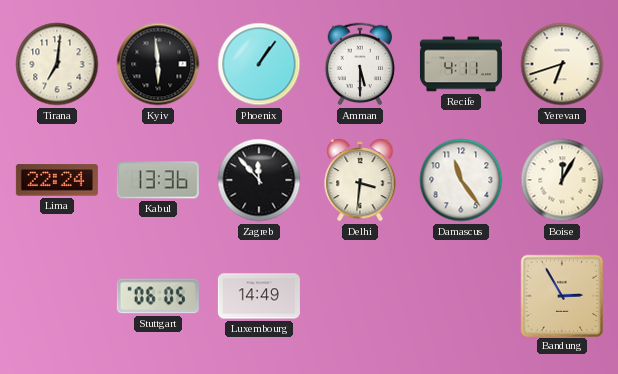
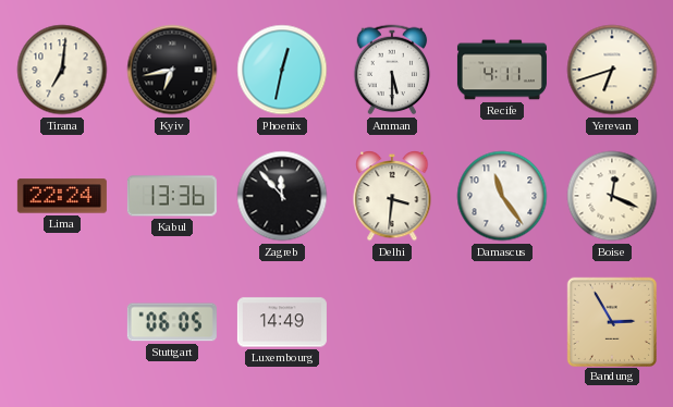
Kyiv: 5:59 -> 6:43 (172, 70)
Phoenix: 1:06 -> 12:32 (282, 70)
Boise: 12:05 -> 12:19 (612, 196)
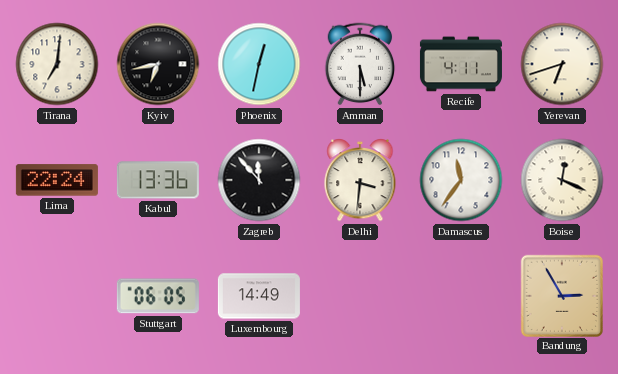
Damascus: 11:24 -> 11:36 (461, 180)
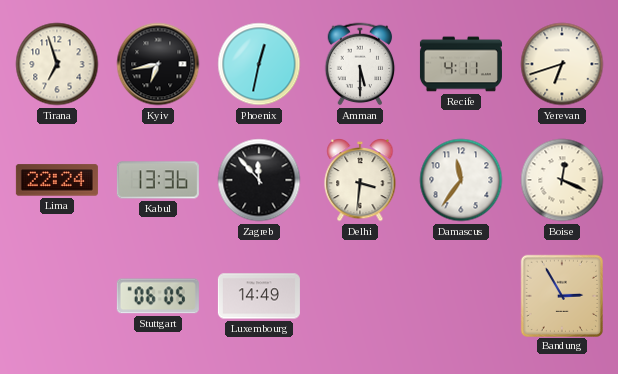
Tirana: 7:01 -> 6:57 (57, 64)
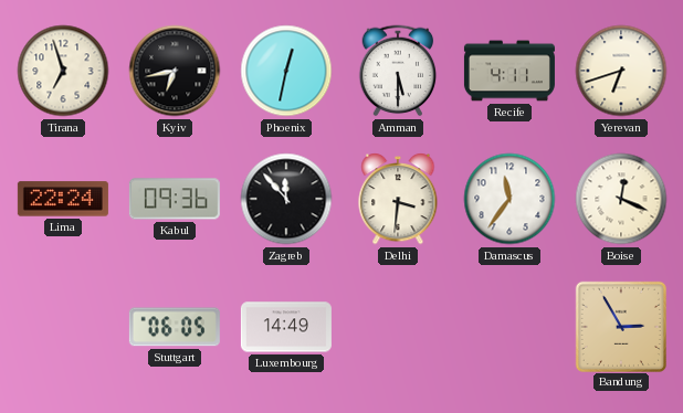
Kabul: 13:36 -> 09:36 (175, 199)
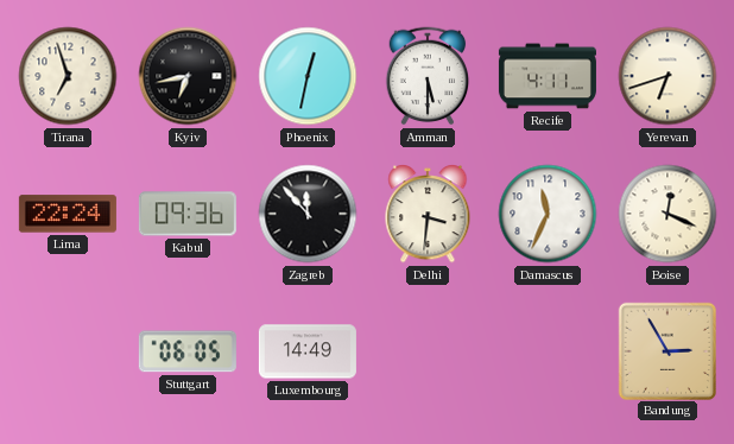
Damascus: 11:36 -> 11:34 (548, 214)
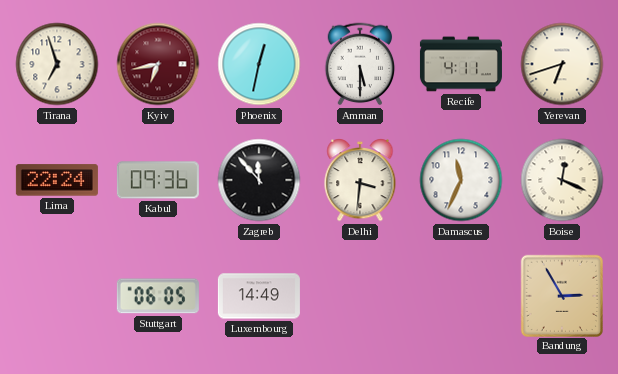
Kyiv dial: black -> burgundy (158, 64)
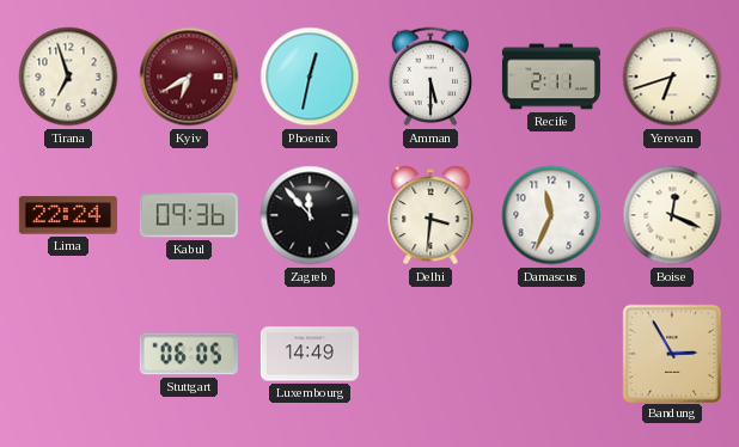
Kyiv: 6:43 -> 6:40 (189, 76)
Recife: 4:11 -> 2:11 (551, 76)
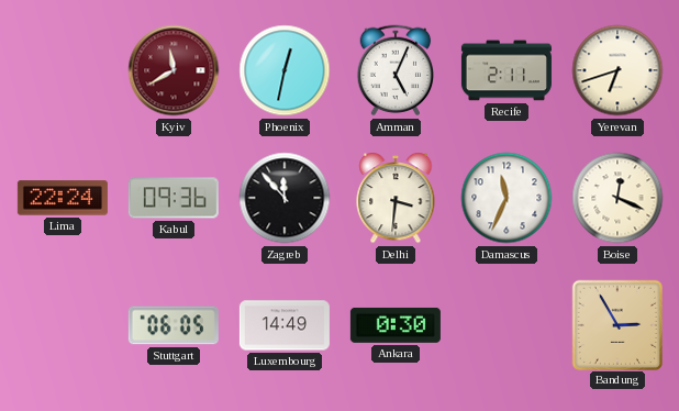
Tirana: 6:57 -> none (68, 76)
Kyiv: 6:40 -> 11:40 (174, 70)
Amman: 5:30 -> 5:04 (396, 70)
Ankara: none -> 0:30 (396, 325)
